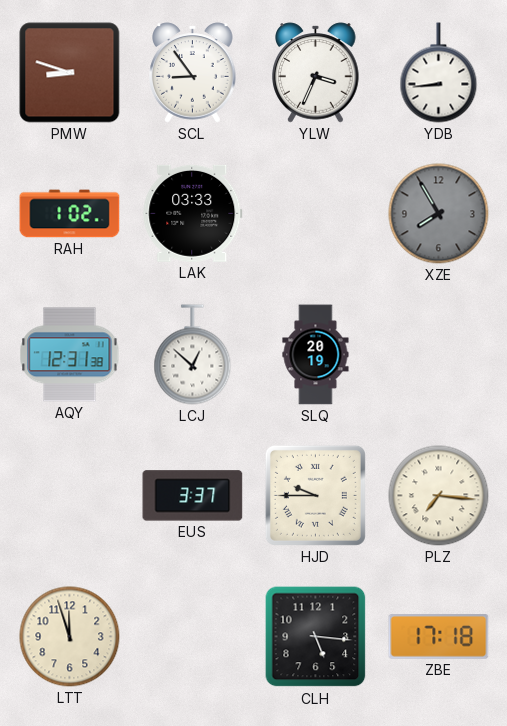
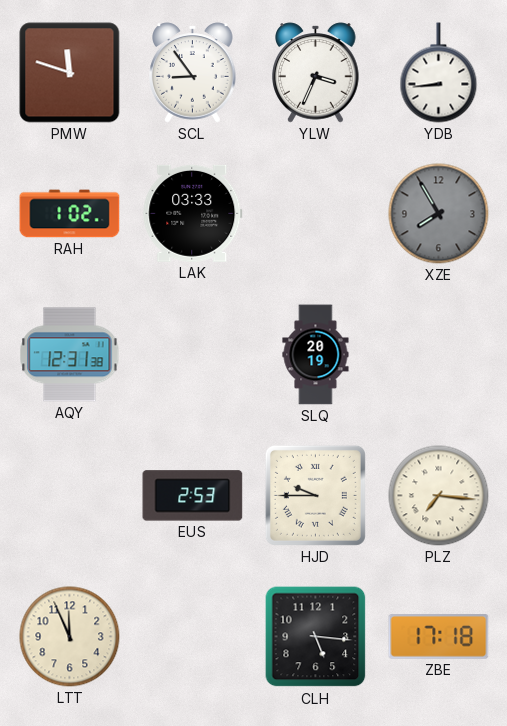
PMW: 8:48 -> 11:48 (70, 73)
LCJ: 12:52 -> none (193, 355)
EUS: 3:37 -> 2:53 (193, 496)
LTT: 11:57 -> 11:56 (70, 637)
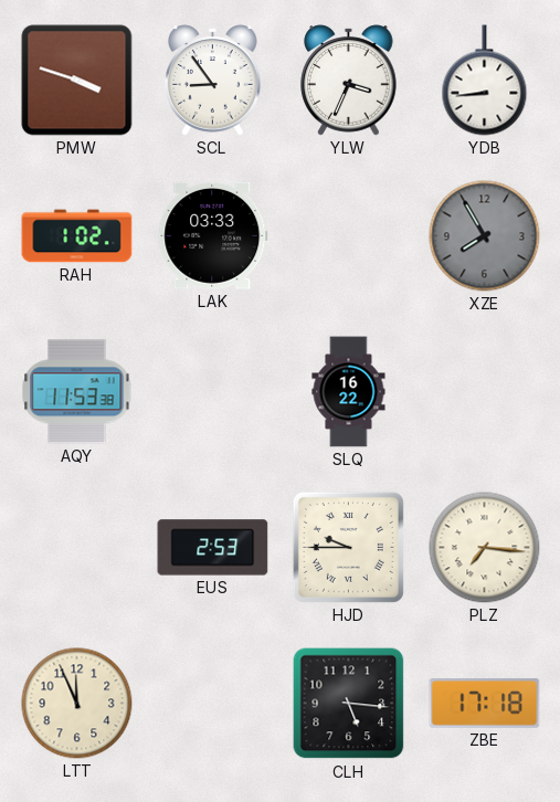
PMW: 11:48 -> 3:48 (77, 81)
AQY: 12:31 -> 11:53 (77, 392)
SLQ: 20:19 -> 16:22 (349, 392)
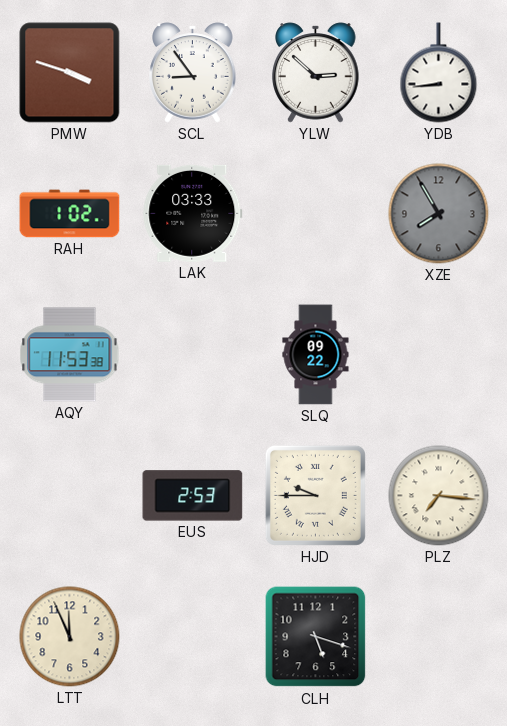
YLW: 3:34 -> 2:52 (316, 73)
SLQ: 16:22 -> 09:22 (316, 355)
CLH: 5:16 -> 5:18 (316, 637)
ZBE: 17:18 -> none (485, 704)
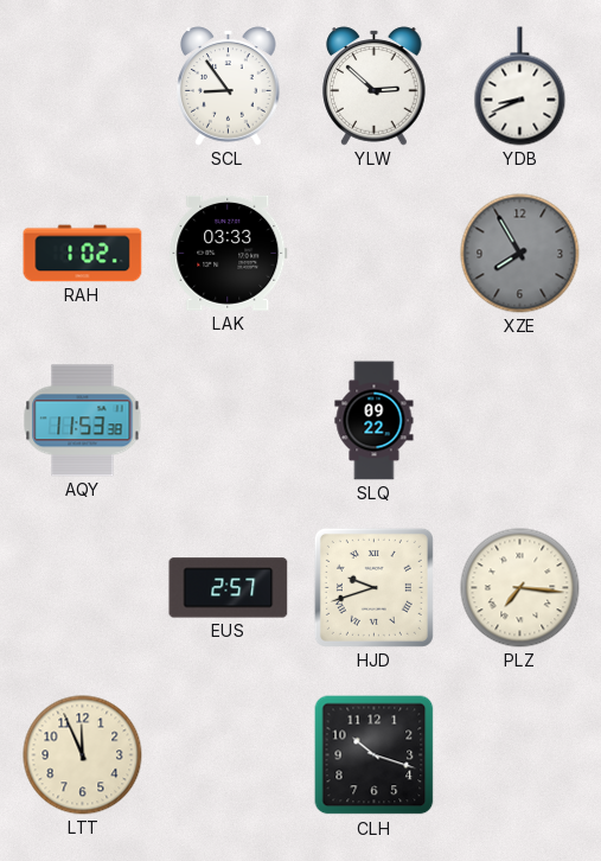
PMW: 3:48 -> none (70, 73)
YDB: 8:44 -> 8:41 (520, 87)
EUS: 2:53 -> 2:57 (229, 588)
HJD: 9:45 -> 9:42 (373, 587)
CLH: 5:18 -> 10:18 (375, 755)
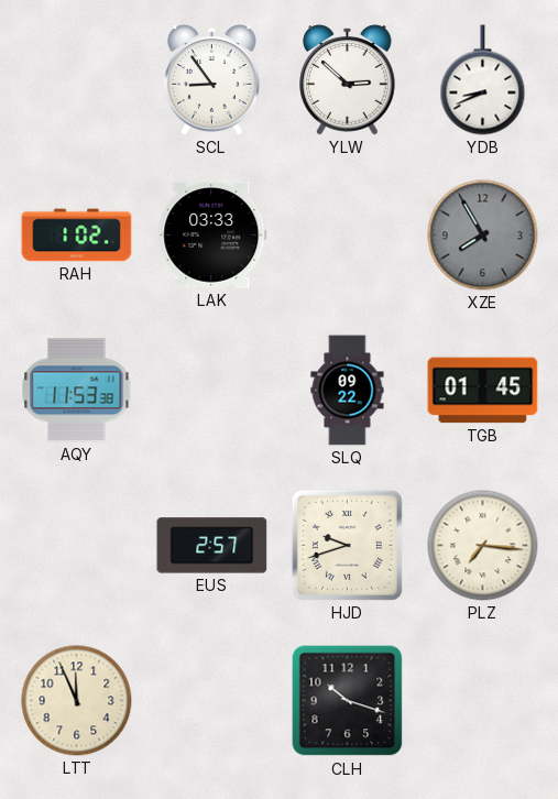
TGB: none -> 01:45 (483, 391)
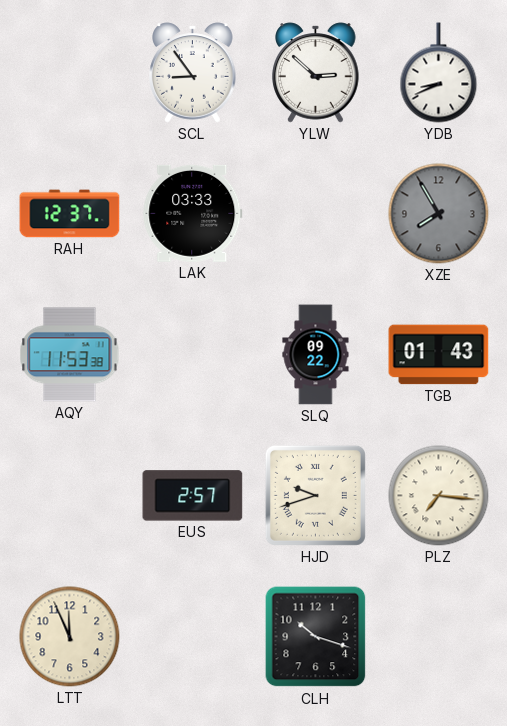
RAH: 1:02 -> 12:37 (70, 214)
TGB: 01:45 -> 01:43 (439, 355)
